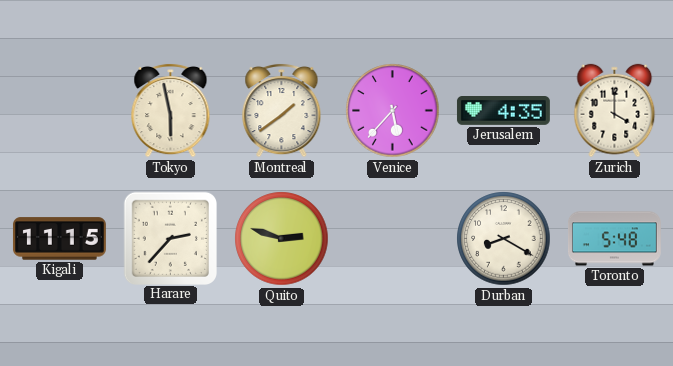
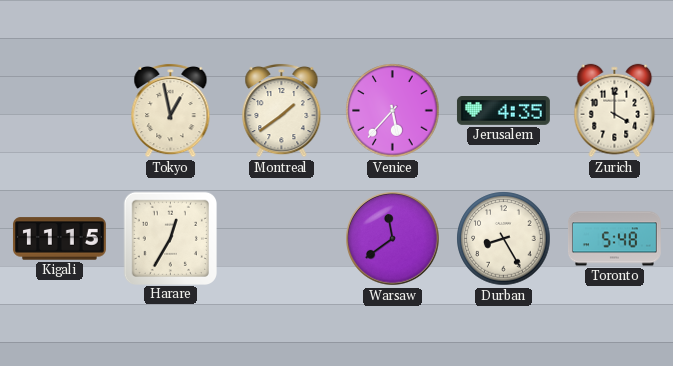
Tokyo: 5:58 -> 12:58 (171, 110)
Harare: 2:37 -> 12:35 (170, 238)
Quito: 2:48 -> none (282, 239)
Warsaw: none -> 11:39 (393, 239)
Durban: 8:20 -> 8:25 (504, 239)
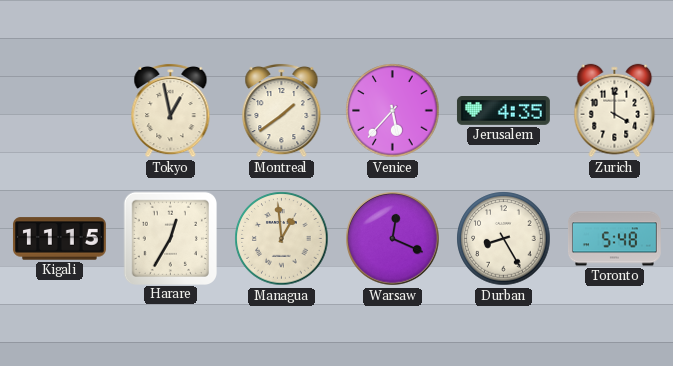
Managua: none -> 12:59 (282, 239)
Warsaw: 11:39 -> 12:19 (393, 239)
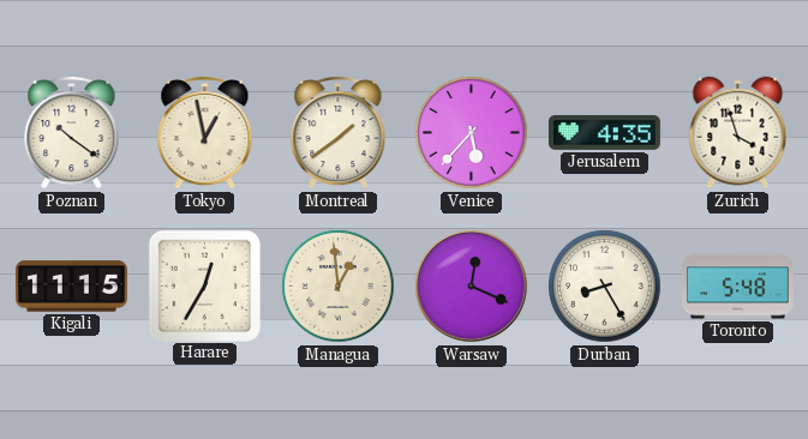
Poznan: none -> 10:21 (72, 132)
Zurich: 4:00 -> 3:57 (738, 133)
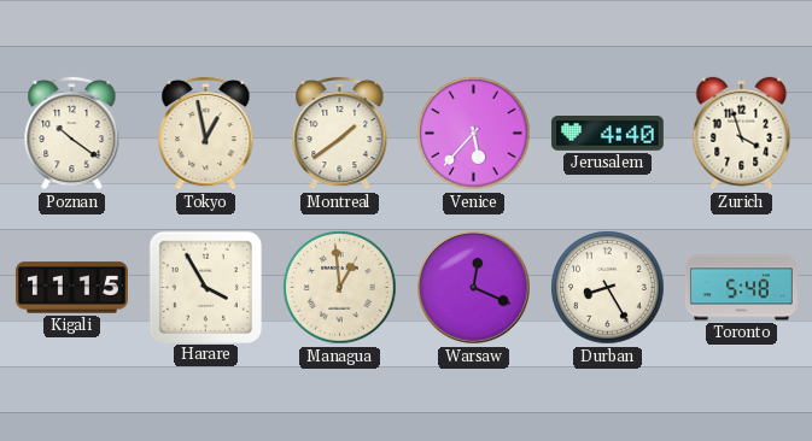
Jerusalem: 4:35 -> 4:40 (607, 134)
Harare: 12:35 -> 3:55 (205, 287)
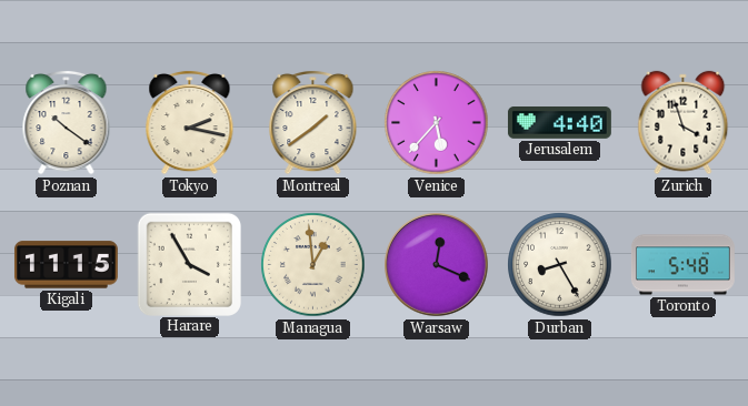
Tokyo: 12:58 -> 2:17 (190, 122)
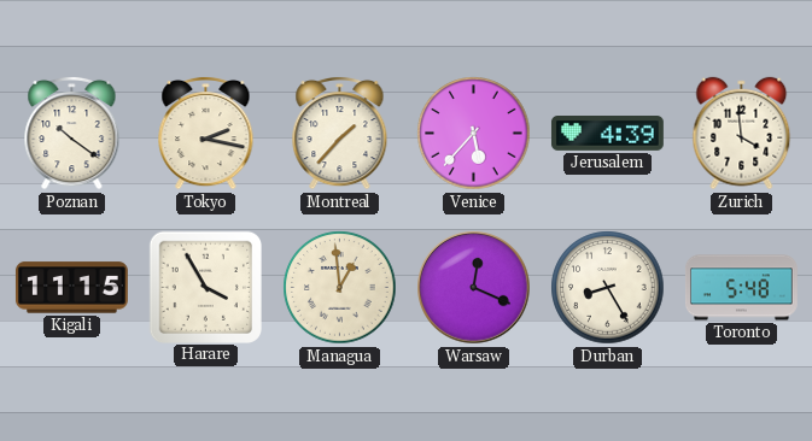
Montreal: 1:39 -> 1:37 (340, 133)
Jerusalem: 4:40 -> 4:39 (607, 134)
Zurich: 3:57 -> 3:59 (742, 134)
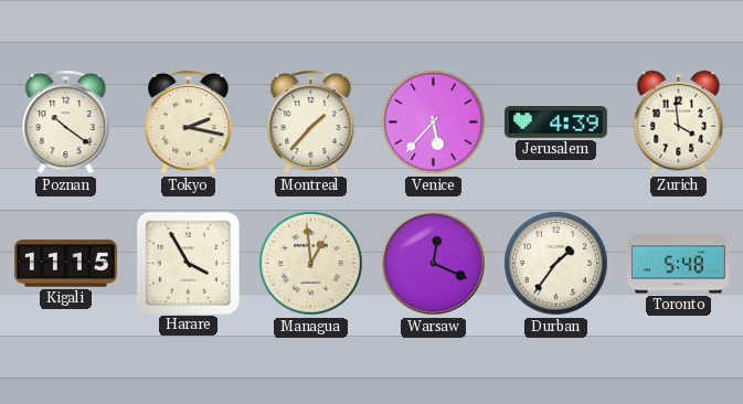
Durban: 8:25 -> 1:36 (556, 264)
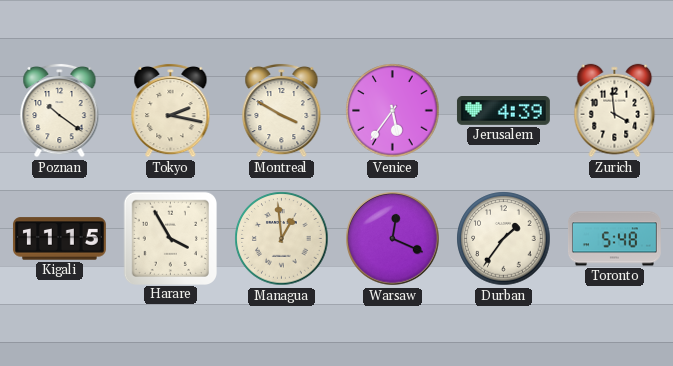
Montreal: 1:37 -> 3:50 (282, 110)
Venice: 5:37 -> 5:36 (393, 111)
